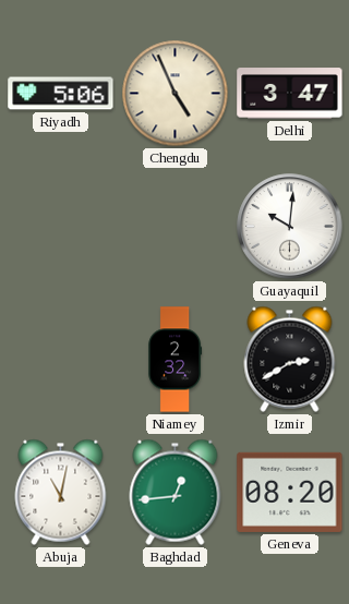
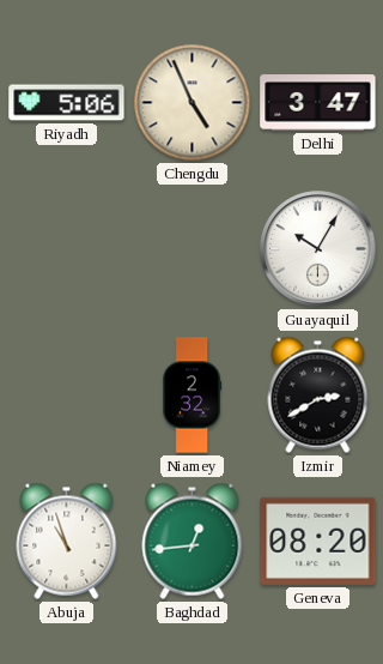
Guayaquil: 10:01 -> 10:05 (318, 249)
Abuja: 11:02 -> 10:57 (67, 541)
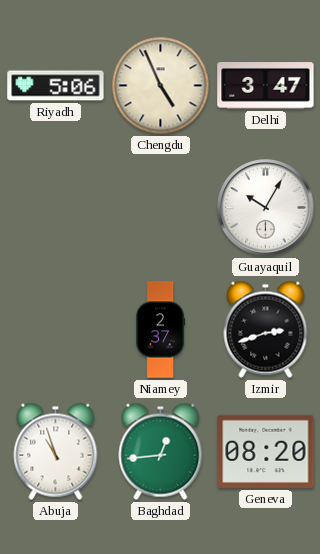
Niamey: 2:32 -> 2:37 (161, 330)
Izmir: 2:40 -> 2:42 (266, 329)
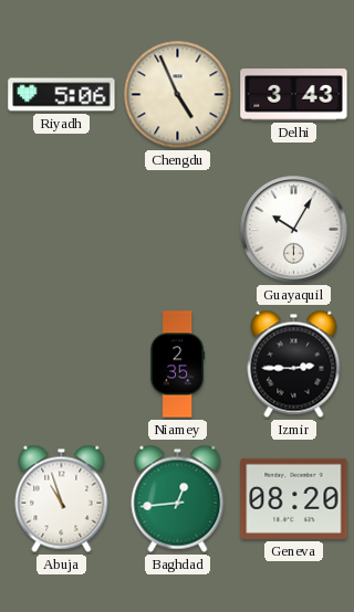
Delhi: 3:47 -> 3:43 (294, 95)
Niamey: 2:37 -> 2:35 (178, 365)
Izmir: 2:42 -> 2:45 (294, 363)
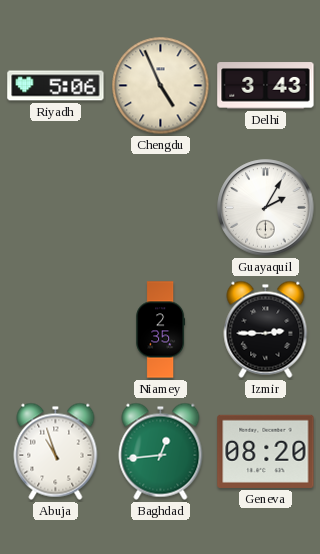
Guayaquil: 10:05 -> 2:05 (266, 208)
